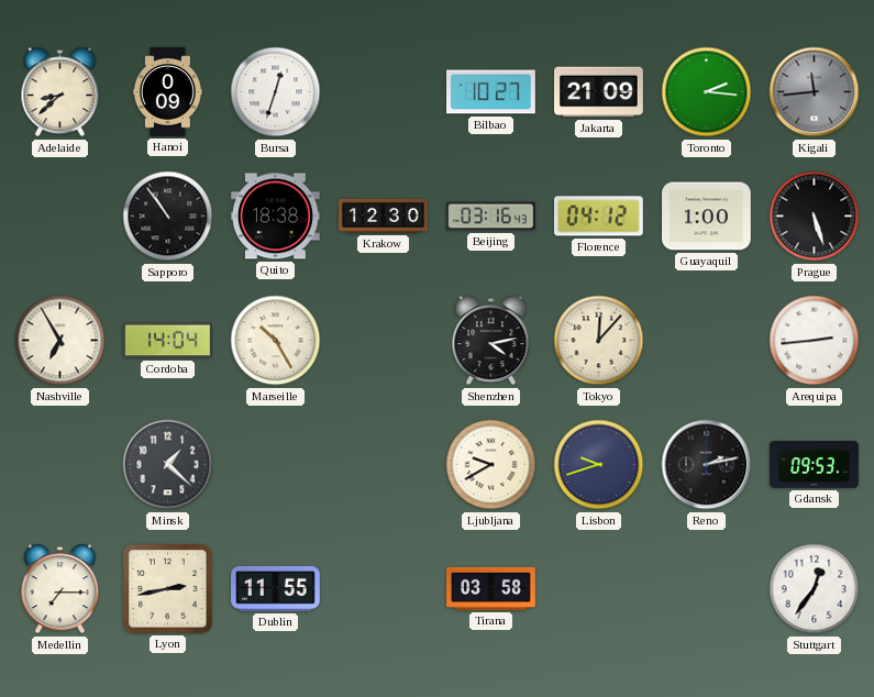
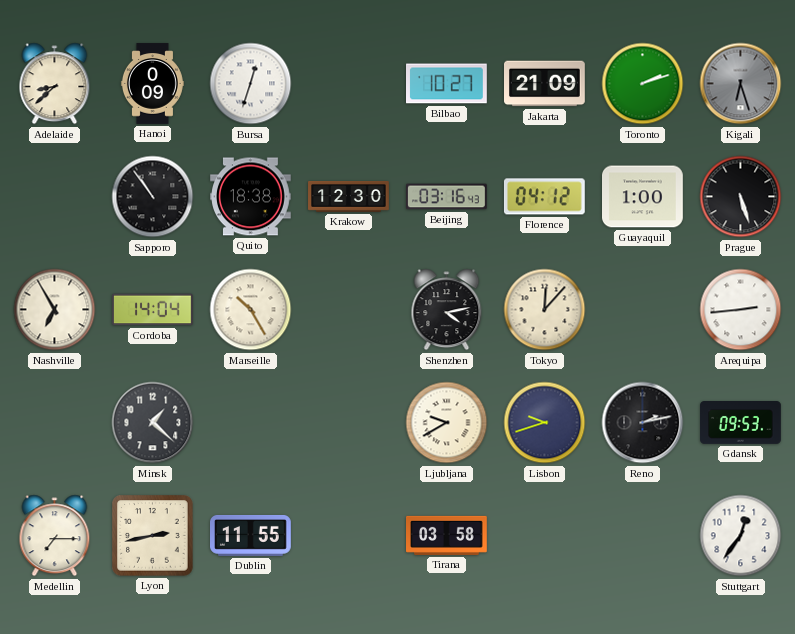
Toronto: 2:16 -> 2:12 (643, 84)
Kigali: 11:44 -> 6:27 (741, 84)
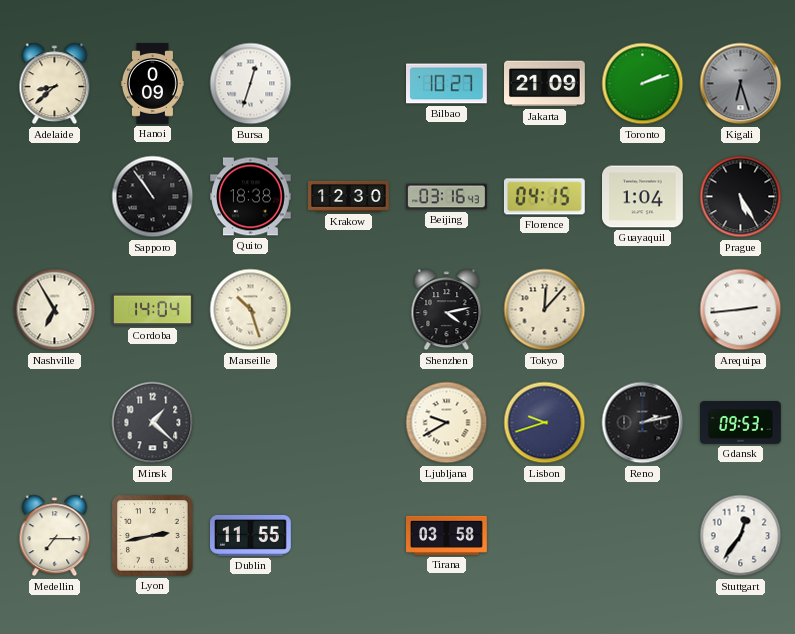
Florence: 04:12 -> 04:15 (544, 197)
Guayaquil: 1:00 -> 1:04 (643, 197)
Prague: 5:27 -> 5:25 (741, 197)
Marseille: 10:25 -> 10:27 (251, 310)
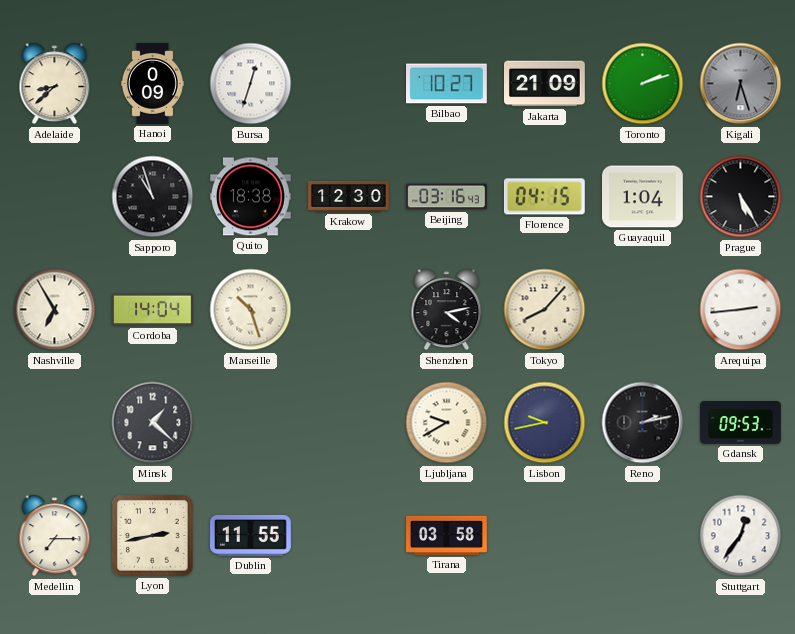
Sapporo: 10:54 -> 10:57 (153, 197)
Tokyo: 12:07 -> 8:07 (545, 310)
Lisbon: 9:42 -> 9:43 (545, 423)
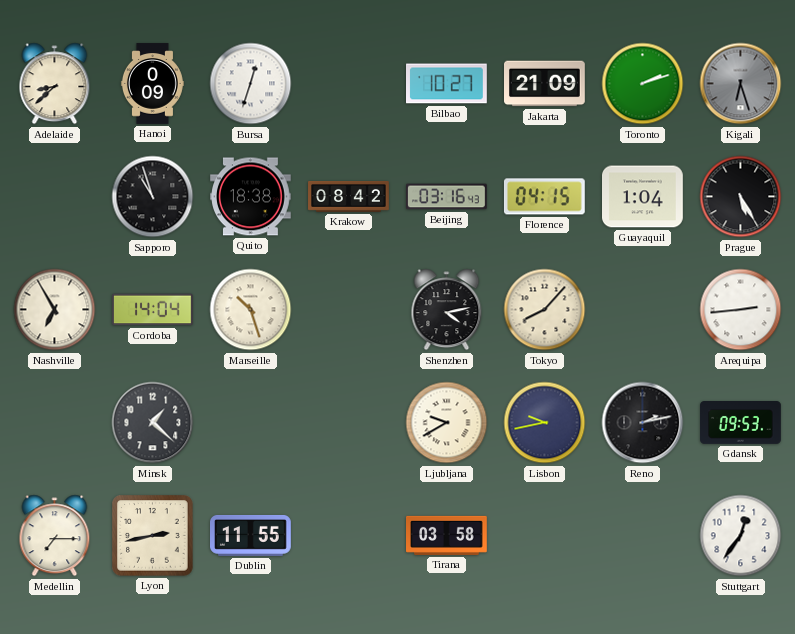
Krakow: 12:30 -> 08:42 (349, 196)
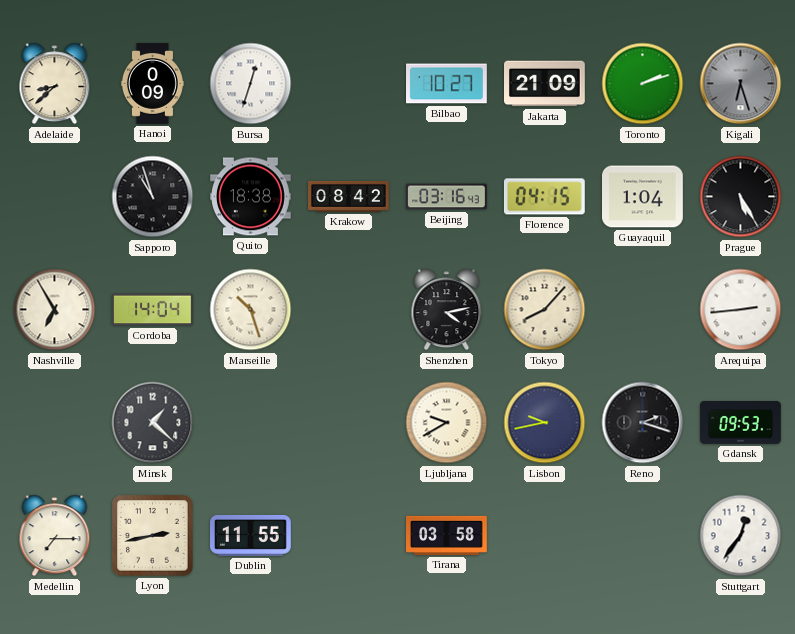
Reno: 2:13 -> 2:18 (643, 423)
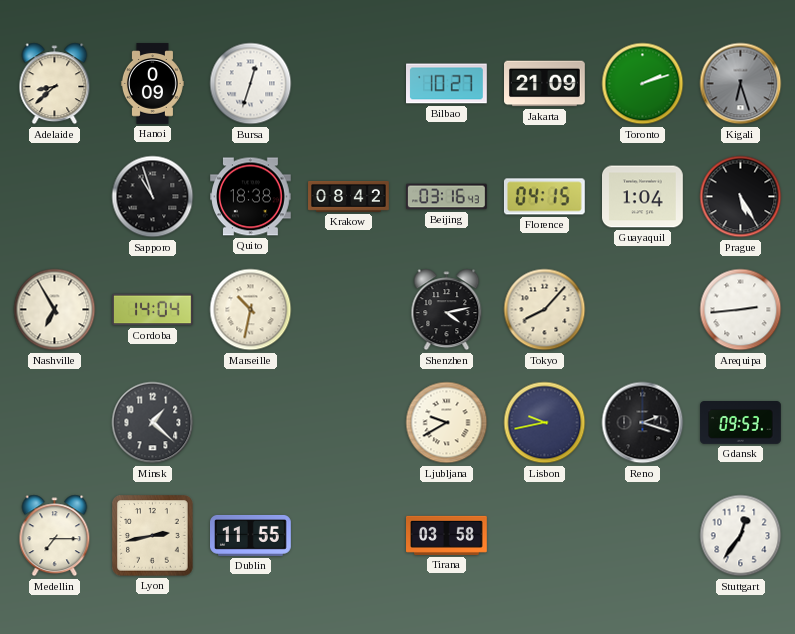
Marseille: 10:27 -> 10:32 (251, 310)
